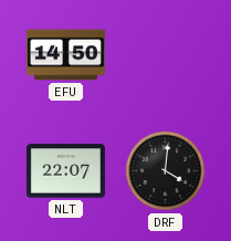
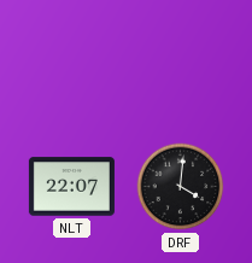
EFU: 14:50 -> none (65, 55)
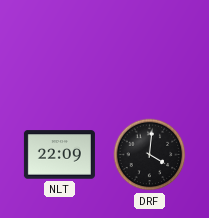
NLT: 22:07 -> 22:09 (59, 155)
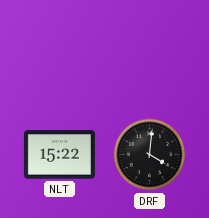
NLT: 22:09 -> 15:22 (59, 155)
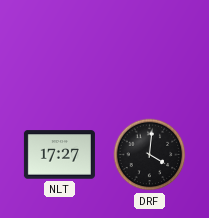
NLT: 15:22 -> 17:27 (59, 155)
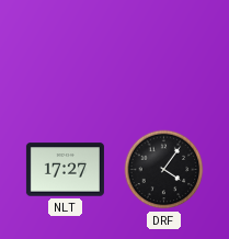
DRF: 4:01 -> 4:06 (164, 170)
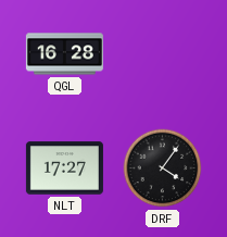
QGL: none -> 16:28 (64, 54)
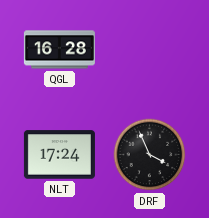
NLT: 17:27 -> 17:24 (59, 155)
DRF: 4:06 -> 3:56 (150, 155)
